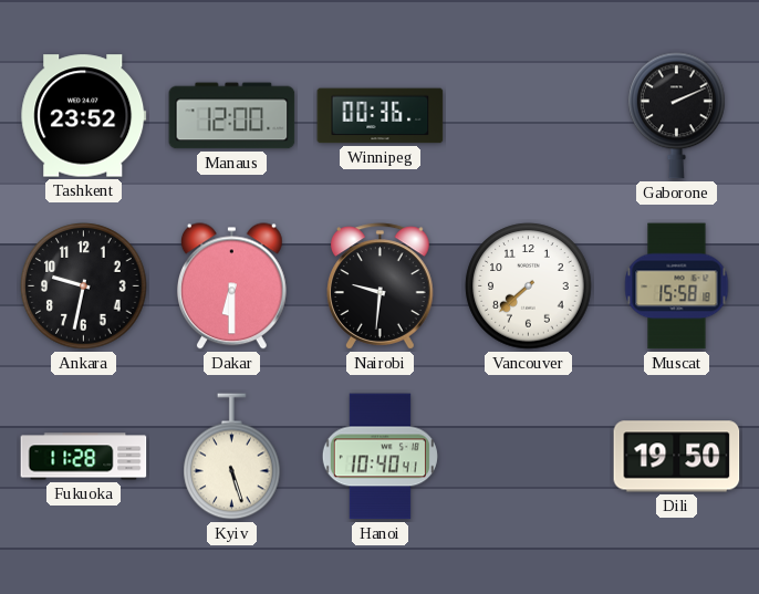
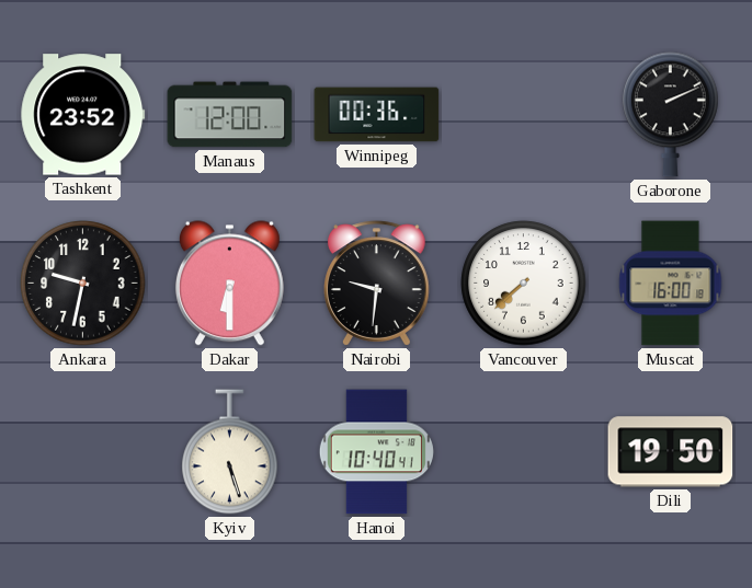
Muscat: 15:58 -> 16:00 (671, 284)
Fukuoka: 11:28 -> none (84, 457)
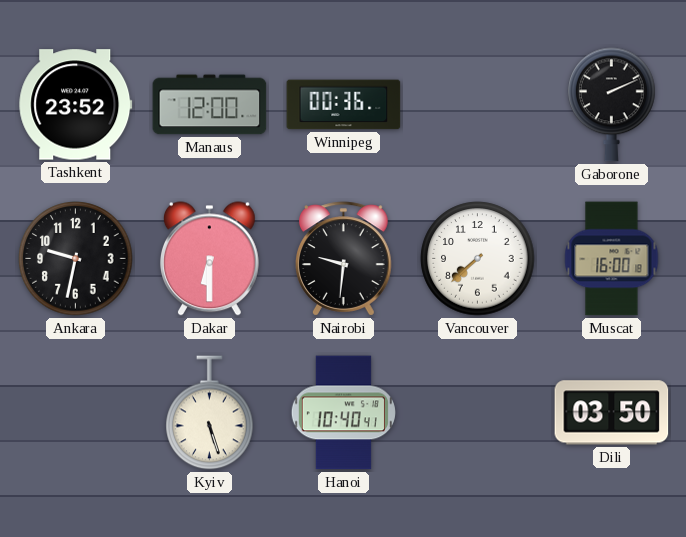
Dili: 19:50 -> 03:50 (612, 413)
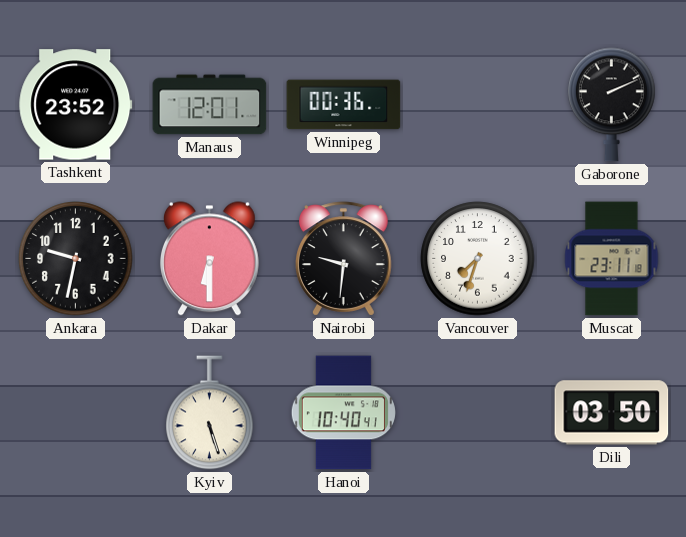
Manaus: 12:00 -> 12:01 (210, 105)
Vancouver: 7:38 -> 7:33 (478, 259)
Muscat: 16:00 -> 23:11 (612, 259)
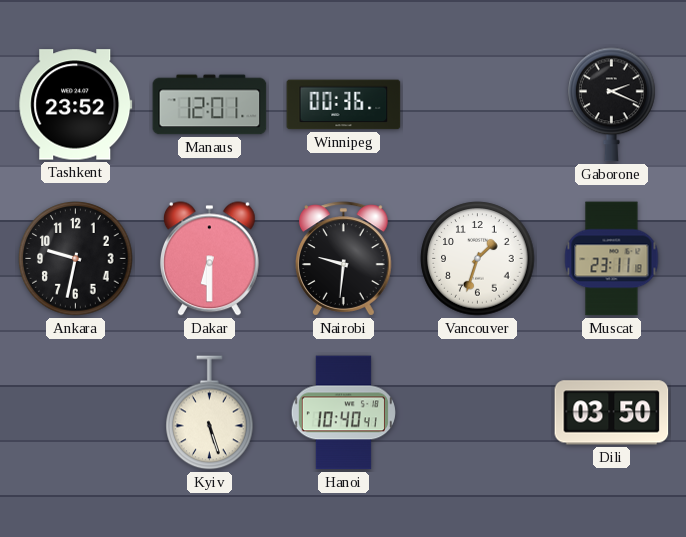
Gaborone: 2:11 -> 2:19 (612, 105)
Vancouver: 7:33 -> 1:33 (478, 259)
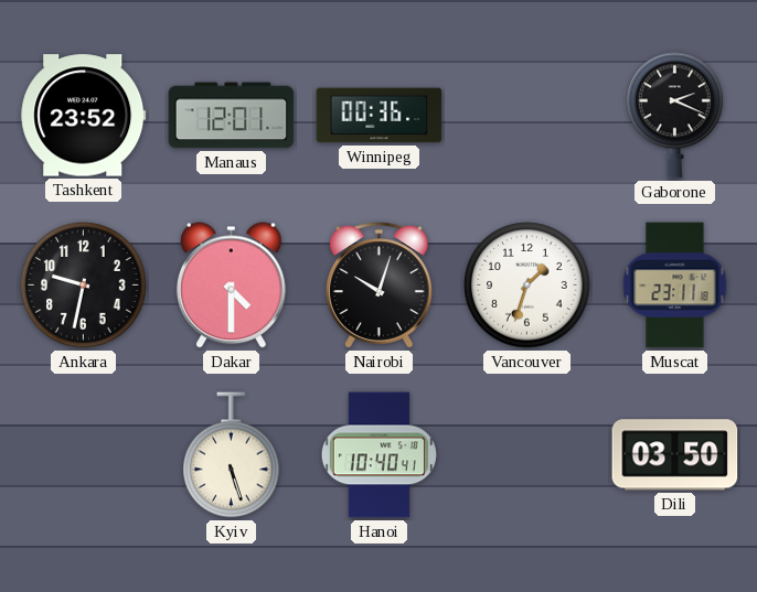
Dakar: 6:30 -> 4:30 (231, 286)
Nairobi: 9:31 -> 10:03 (380, 286)
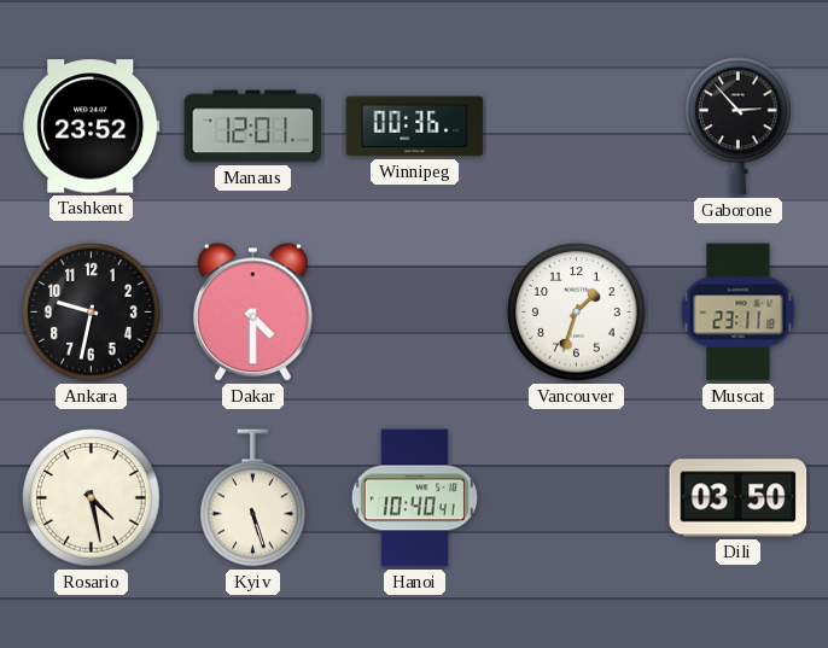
Gaborone: 2:19 -> 2:53 (739, 127)
Nairobi: 10:03 -> none (380, 286)
Rosario: none -> 4:28 (92, 498)
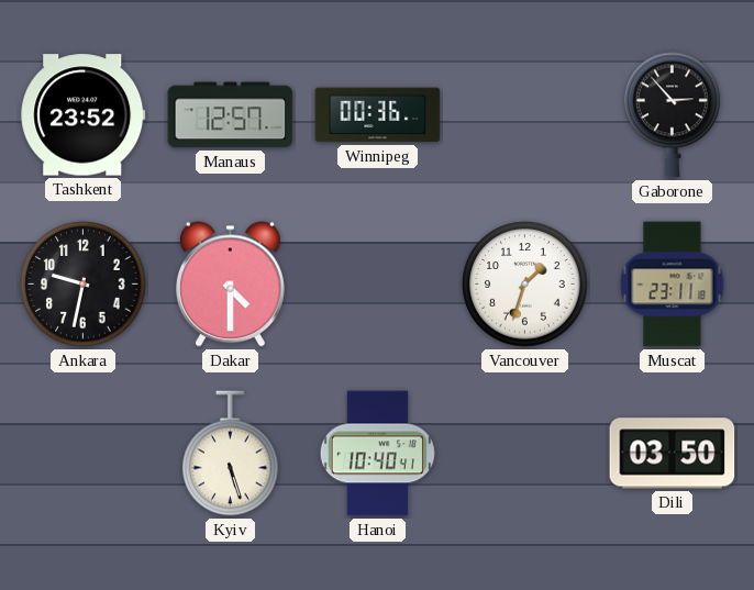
Manaus: 12:01 -> 12:57 (231, 115)
Rosario: 4:28 -> none (92, 498)
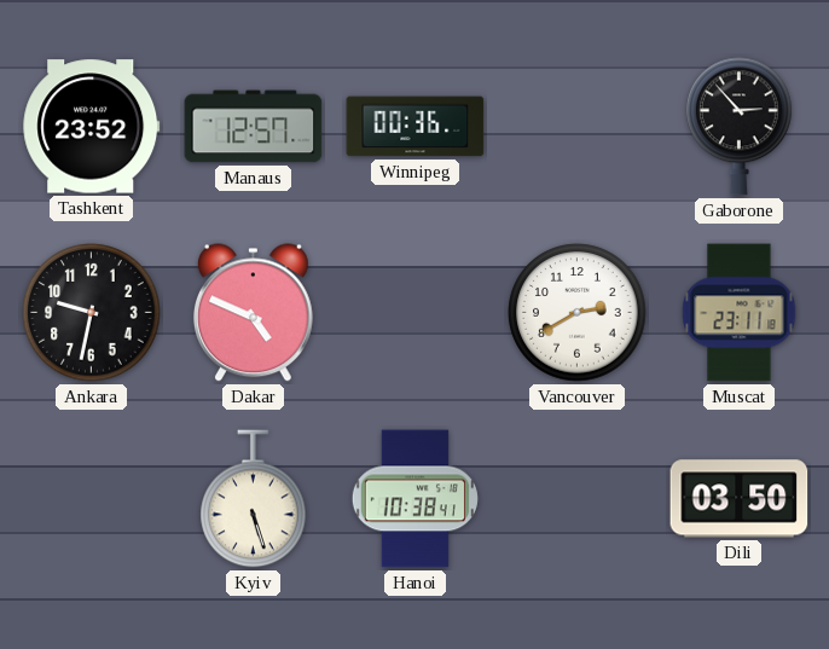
Dakar: 4:30 -> 4:49 (253, 313)
Vancouver: 1:33 -> 2:40 (578, 313)
Hanoi: 10:40 -> 10:38 (414, 499)
